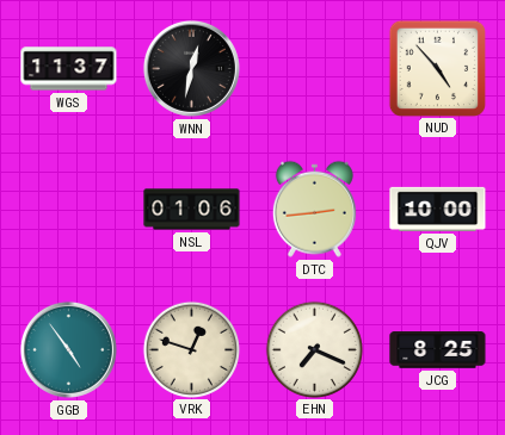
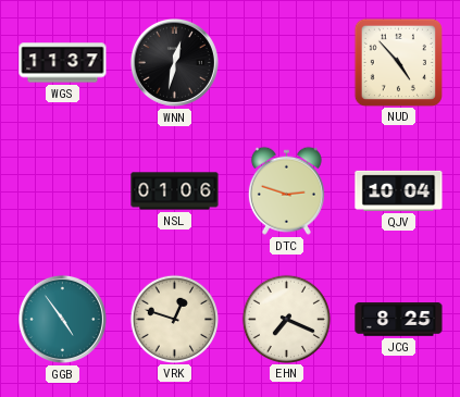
DTC: 2:44 -> 2:48 (286, 190)
QJV: 10:00 -> 10:04 (399, 190)
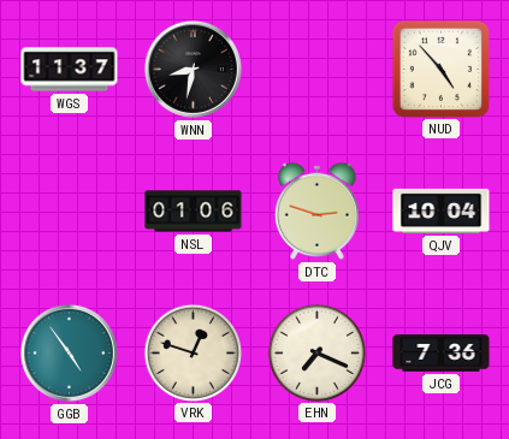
WNN: 12:32 -> 8:32 (193, 69)
JCG: 8:25 -> 7:36 (442, 354)
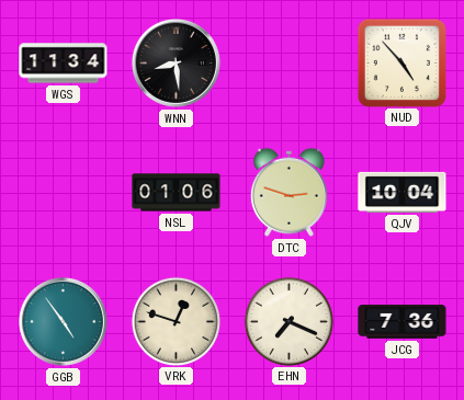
WGS: 11:37 -> 11:34 (64, 64)
WNN: 8:32 -> 8:29 (176, 62)
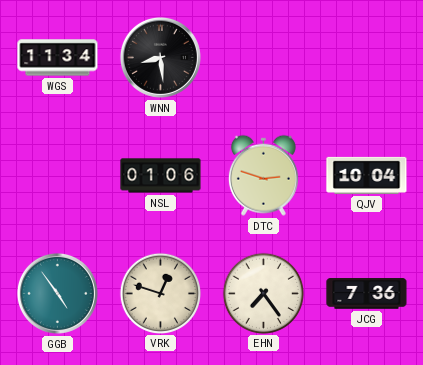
NUD: 4:53 -> none (401, 62)
EHN: 7:19 -> 7:24 (263, 293)
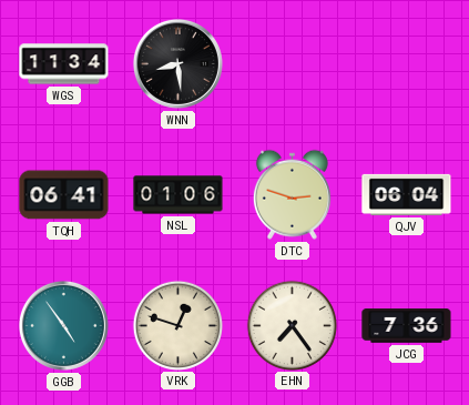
TQH: none -> 06:41 (64, 195)
QJV: 10:04 -> 06:04 (407, 194)
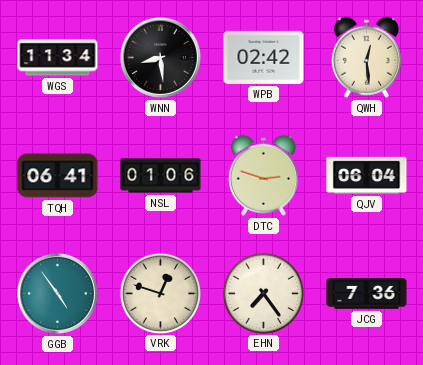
WPB: none -> 02:42 (264, 57)
QWH: none -> 12:29 (366, 57)
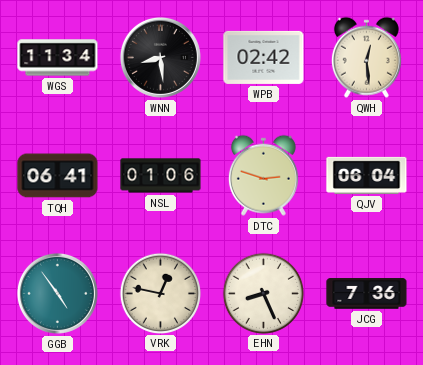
VRK: 12:48 -> 12:47 (160, 293)
EHN: 7:24 -> 8:26 (263, 293)
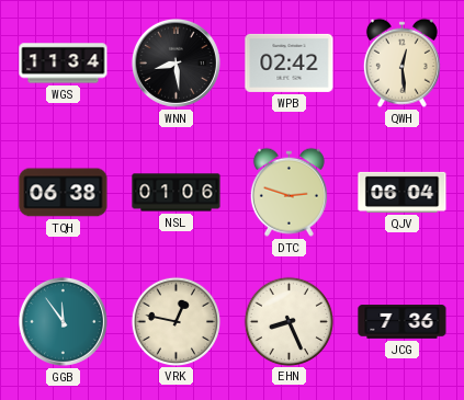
TQH: 06:41 -> 06:38 (64, 193)
GGB: 4:54 -> 11:54 (63, 321)
